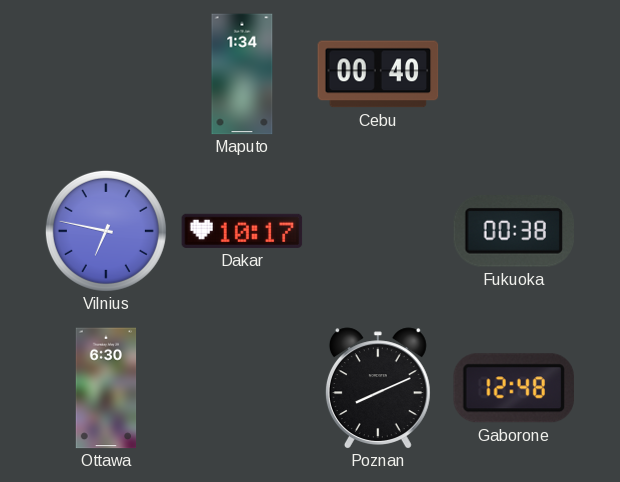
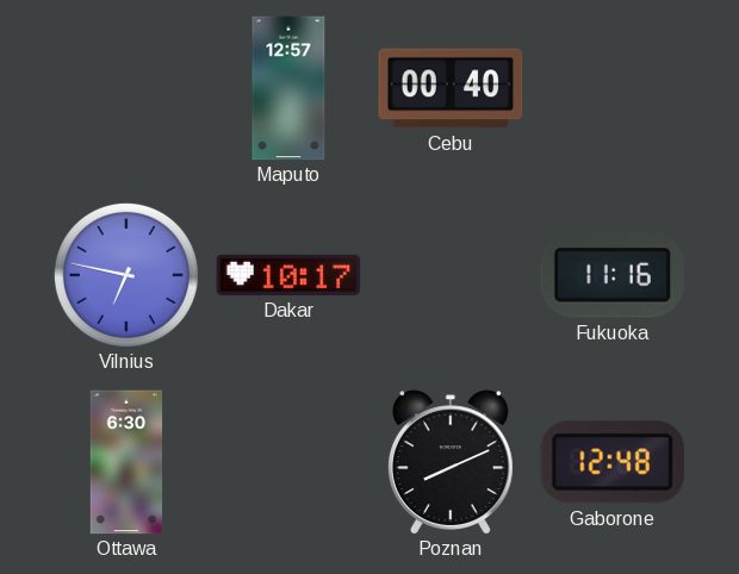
Maputo: 1:34 -> 12:57 (288, 88)
Fukuoka: 00:38 -> 11:16 (611, 276)
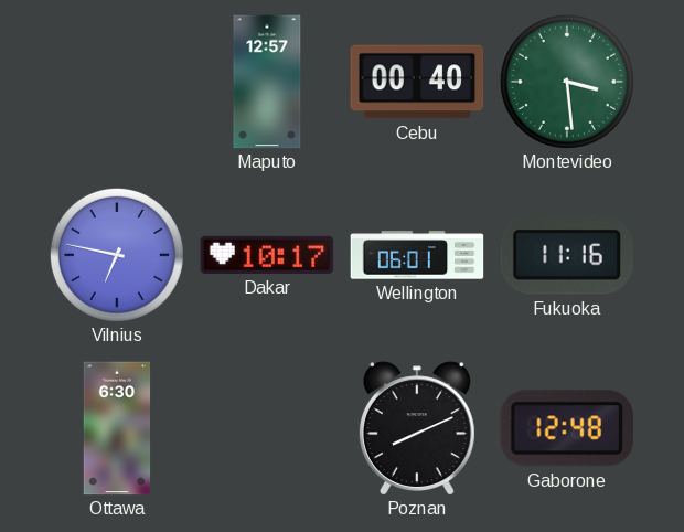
Montevideo: none -> 3:29 (567, 82)
Wellington: none -> 06:01 (417, 255)
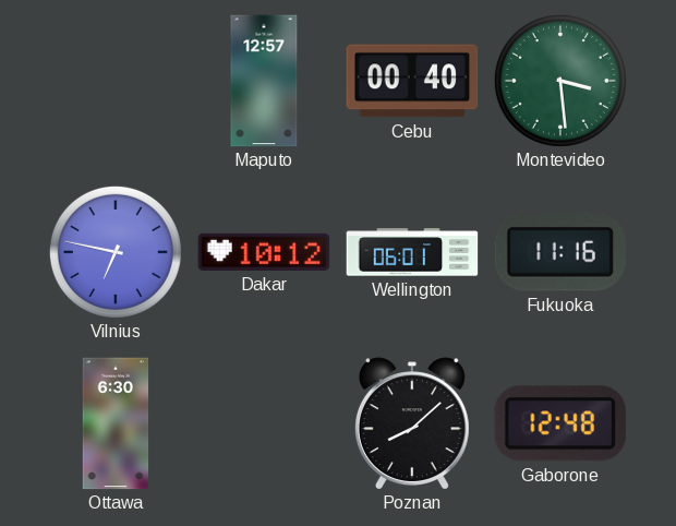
Dakar: 10:17 -> 10:12 (264, 252)
Poznan: 8:11 -> 8:08 (412, 423)
